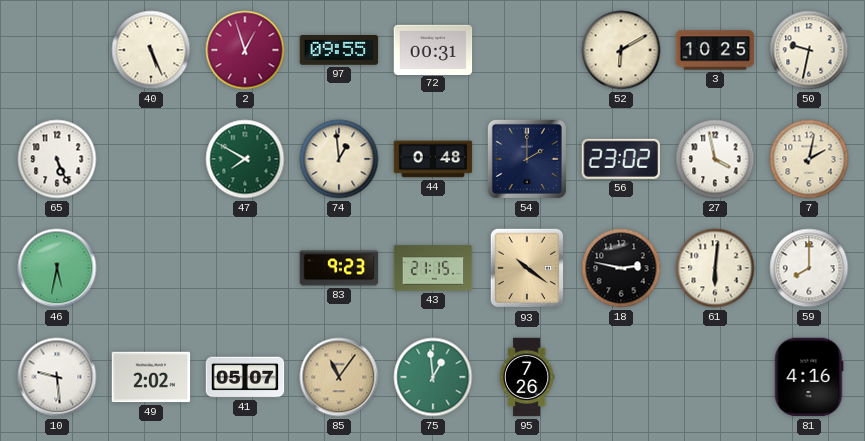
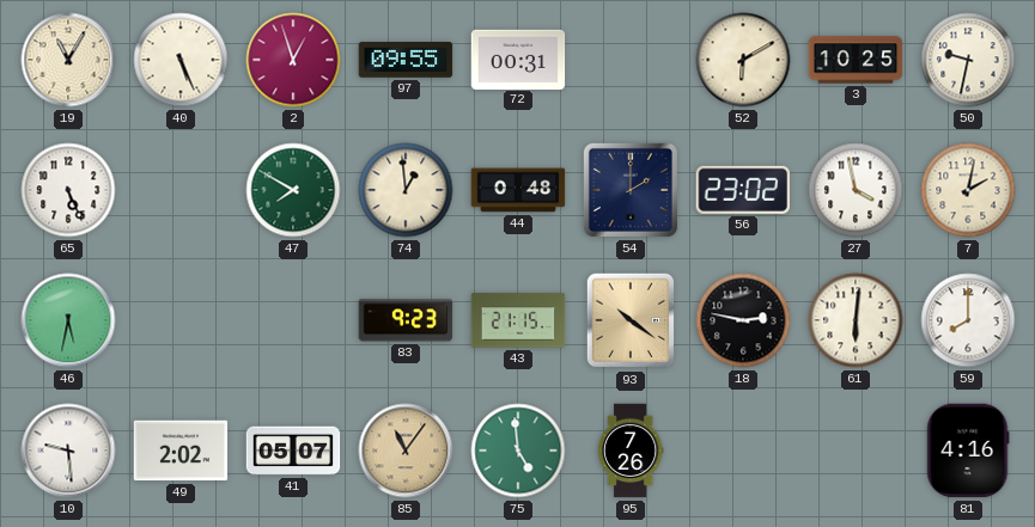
19: none -> 11:05 (68, 60)
75: 12:59 -> 4:59 (518, 451)
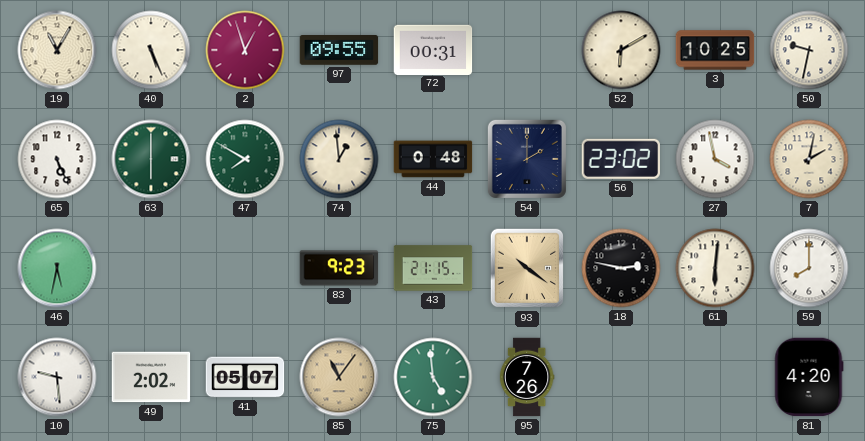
63: none -> 6:00 (151, 159)
81: 4:16 -> 4:20 (809, 377)
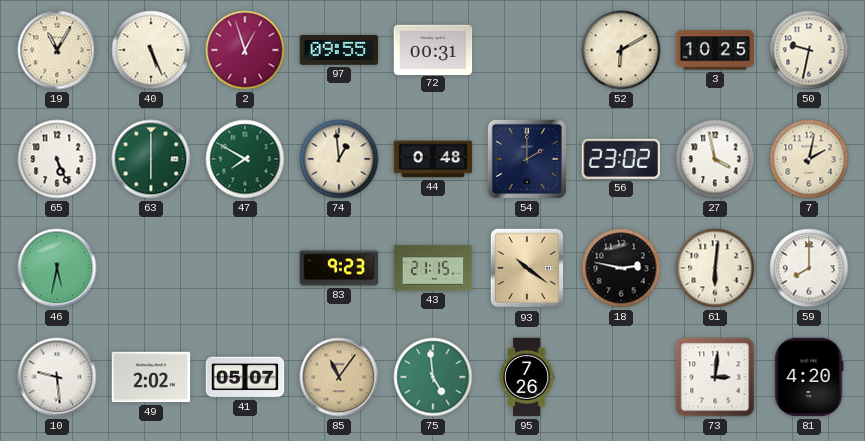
73: none -> 3:01 (715, 377)
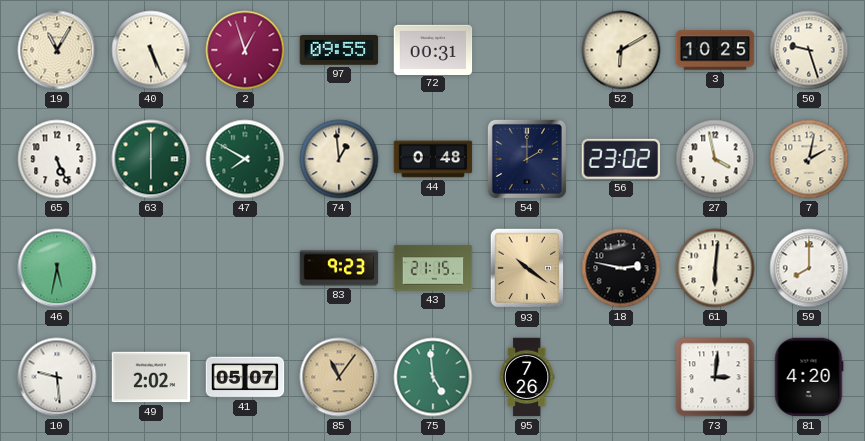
50: 9:32 -> 9:27 (809, 50)
